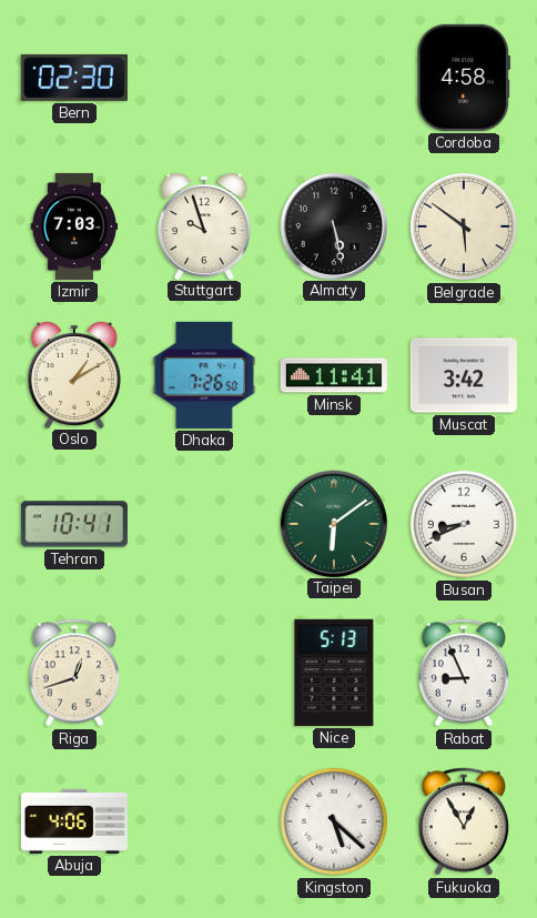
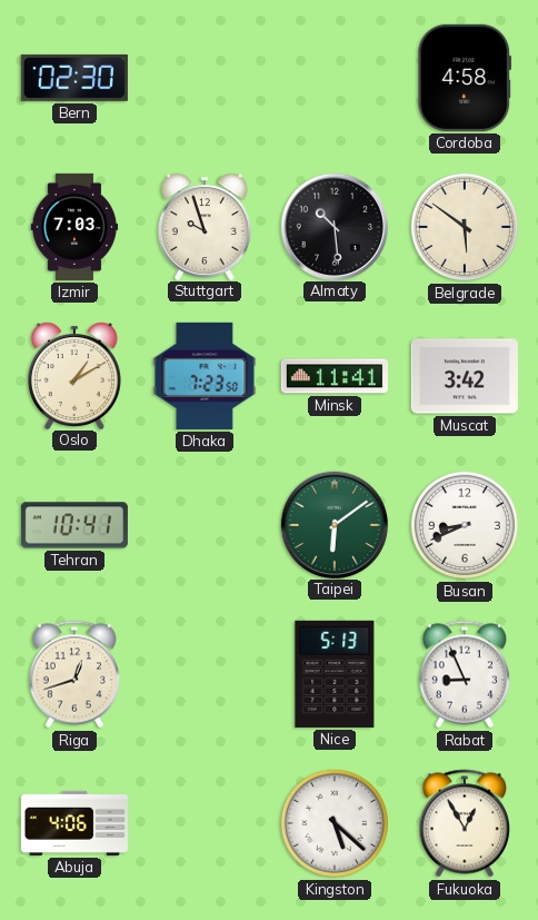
Almaty: 5:28 -> 10:29 (333, 226)
Dhaka: 7:26 -> 7:23 (205, 376)
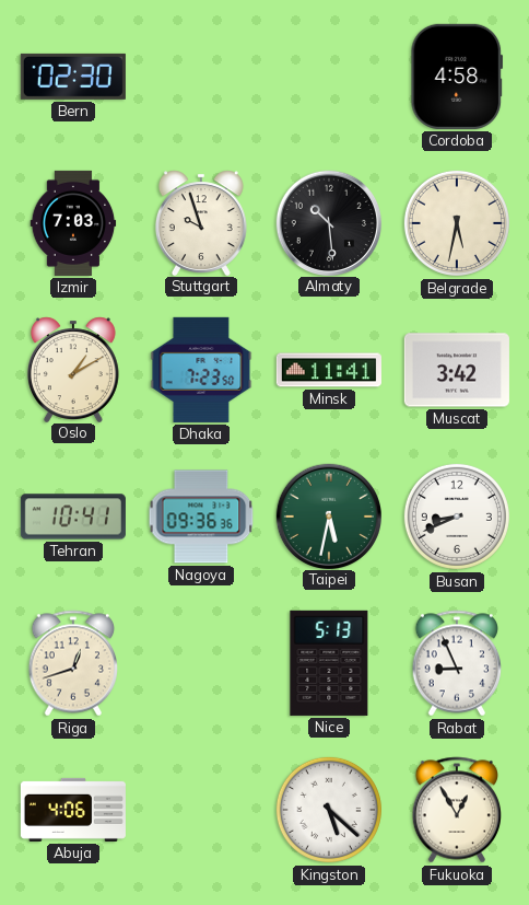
Belgrade: 5:51 -> 5:32 (457, 223)
Nagoya: none -> 09:36 (201, 517)
Taipei: 6:09 -> 5:32 (328, 515)
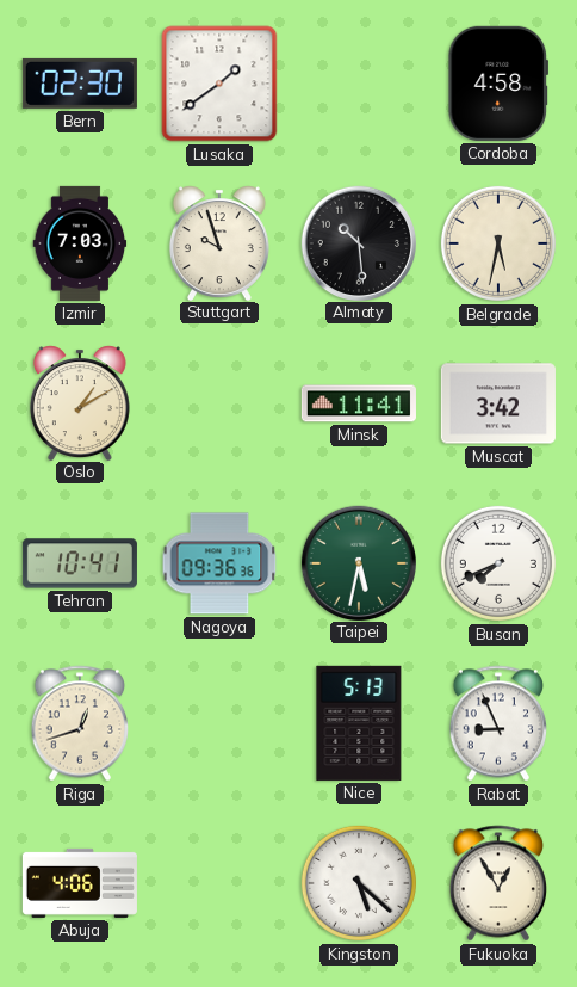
Lusaka: none -> 1:39 (219, 84)
Dhaka: 7:23 -> none (201, 370)
Busan: 8:41 -> 7:41 (498, 563)
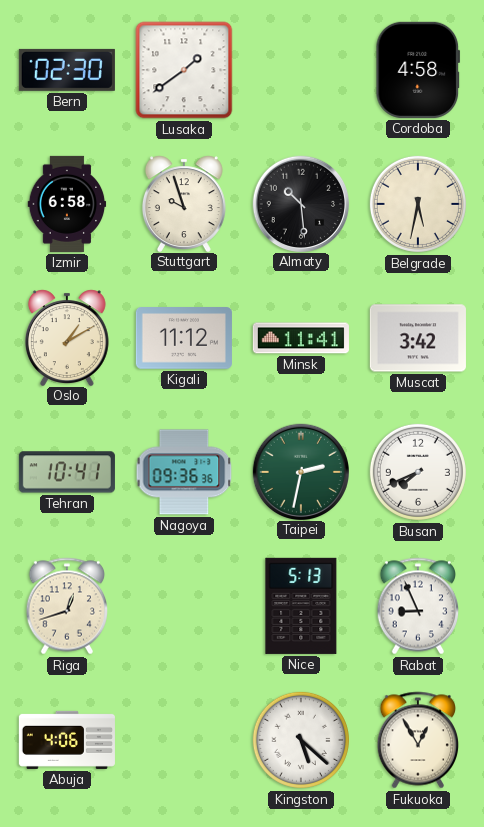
Izmir: 7:03 -> 6:58 (67, 204)
Kigali: none -> 11:12 (184, 338)
Taipei: 5:32 -> 2:32 (300, 471)
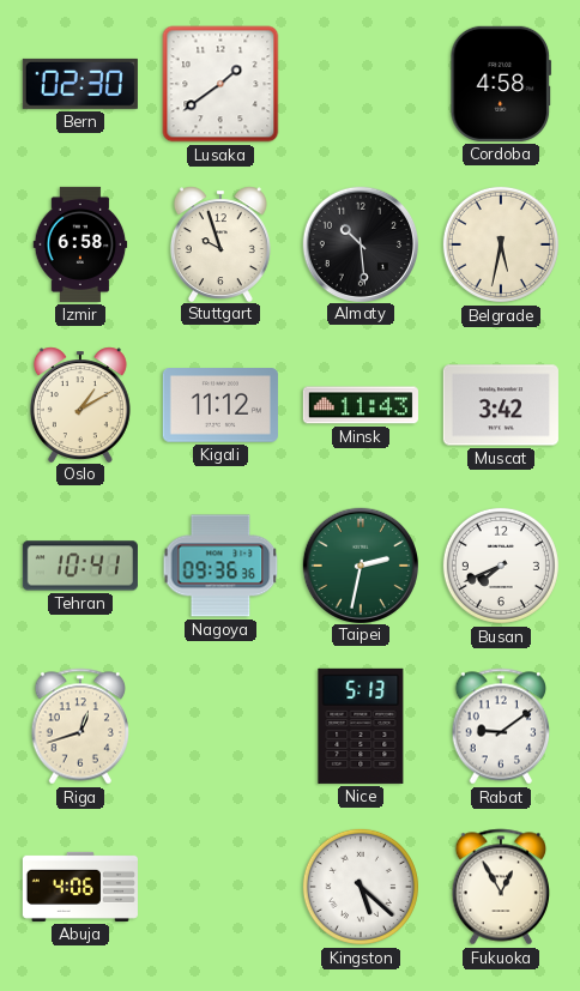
Minsk: 11:41 -> 11:43 (361, 405)
Rabat: 8:56 -> 9:09 (501, 726)
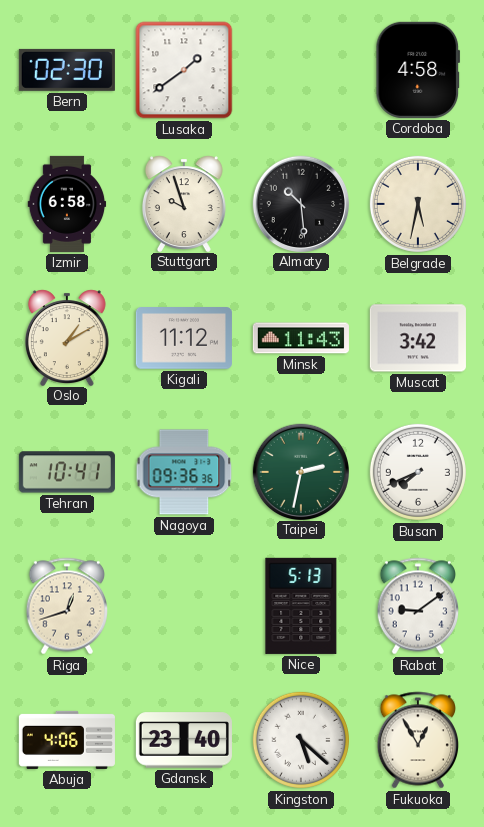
Gdansk: none -> 23:40 (184, 740)
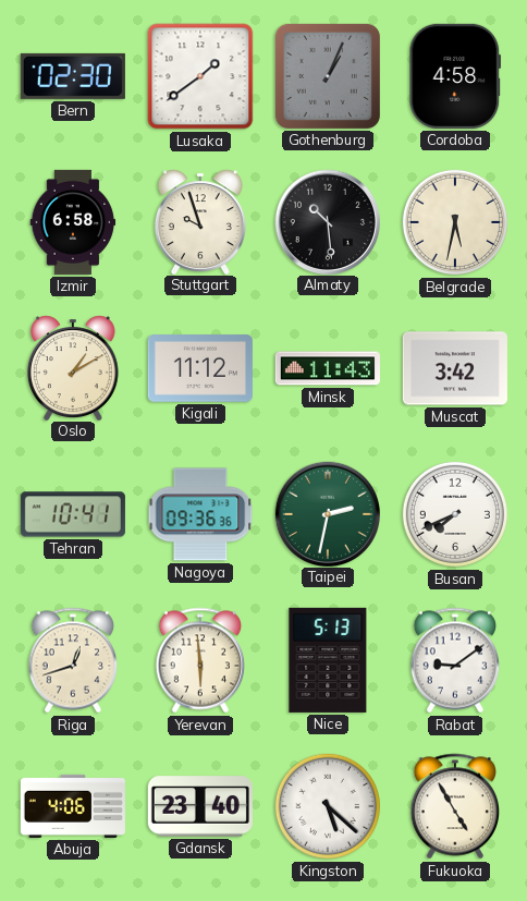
Gothenburg: none -> 1:04 (328, 76)
Yerevan: none -> 5:59 (200, 660)
Fukuoka: 12:55 -> 4:55 (455, 806)
